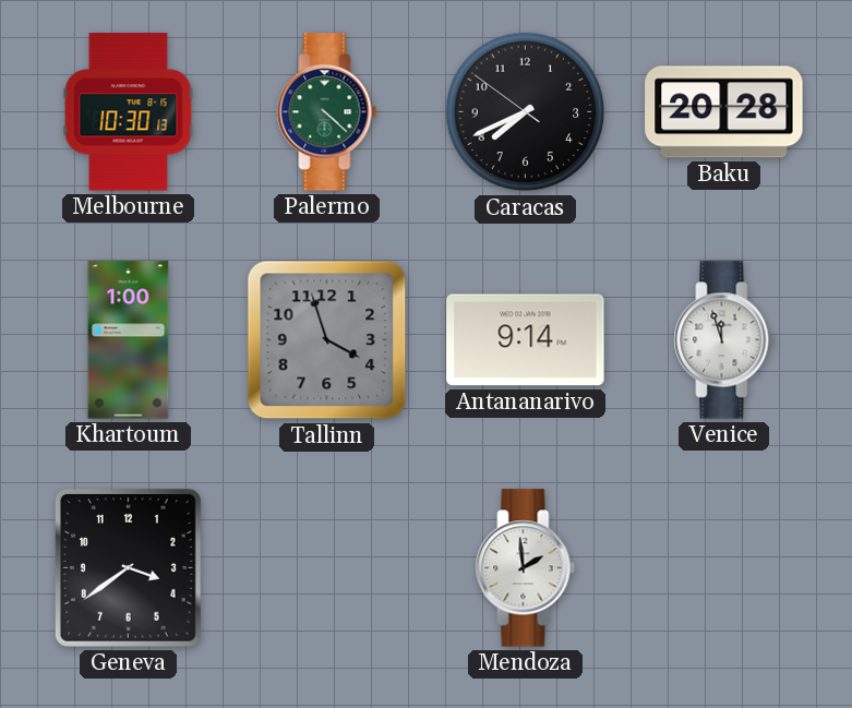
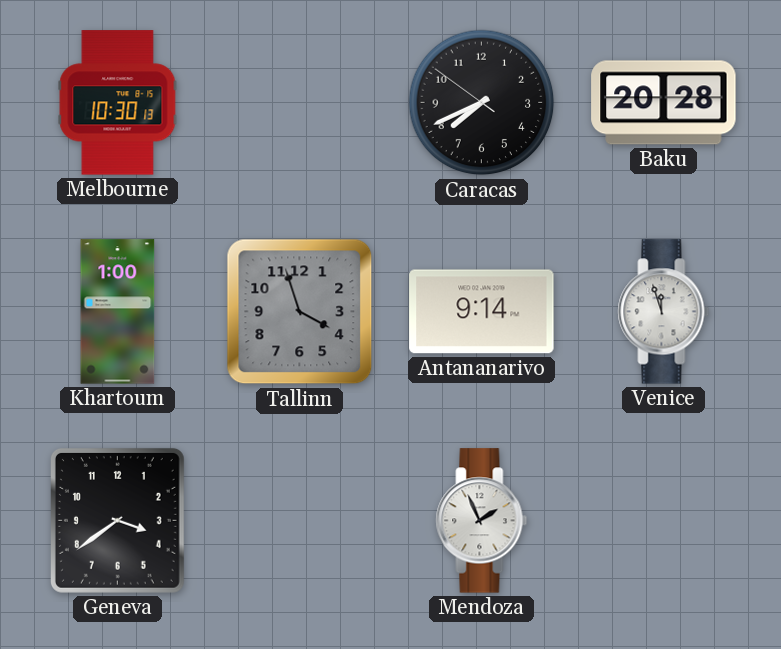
Palermo: 4:22 -> none (327, 112)
Mendoza: 1:59 -> 1:56 (482, 521)
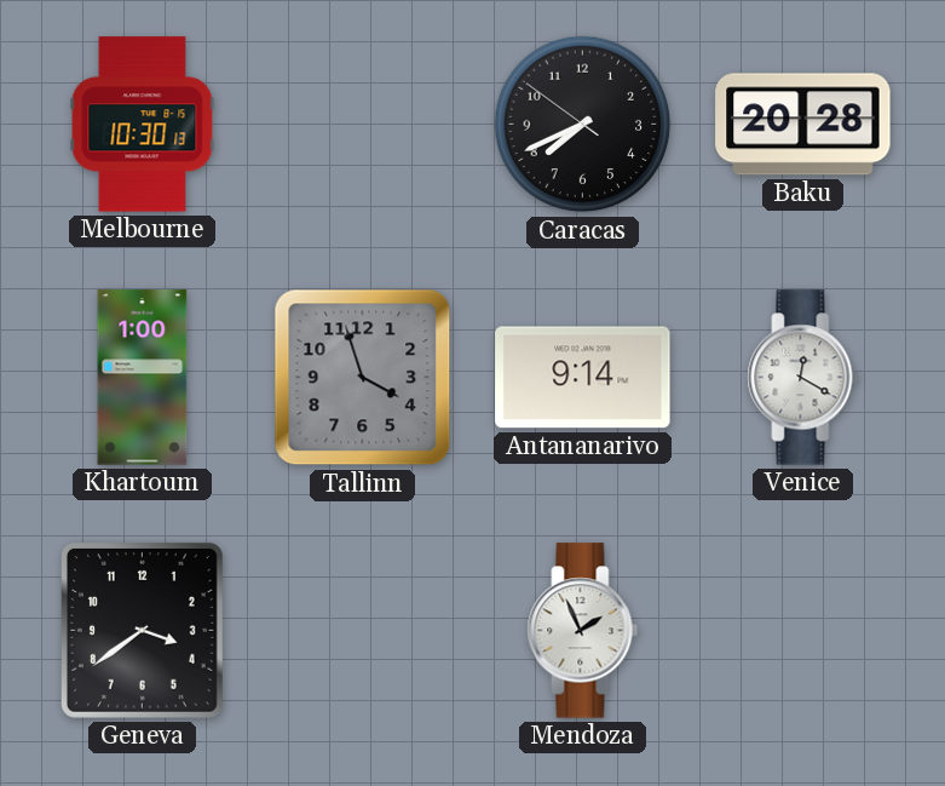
Venice: 11:57 -> 12:20 (803, 378)
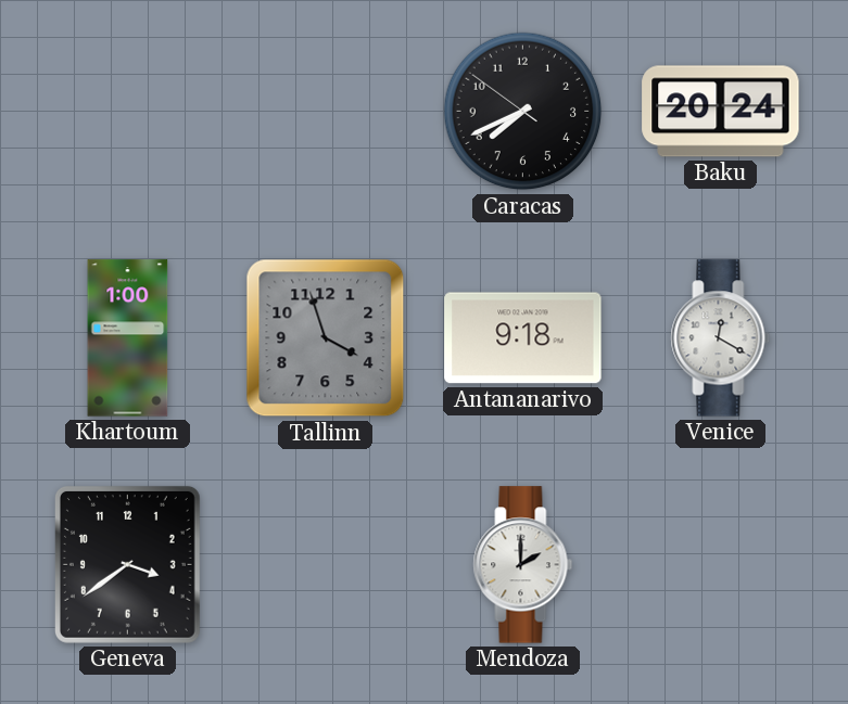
Melbourne: 10:30 -> none (143, 125)
Baku: 20:28 -> 20:24 (721, 112)
Antananarivo: 9:14 -> 9:18 (523, 338)
Mendoza: 1:56 -> 2:00 (523, 565)
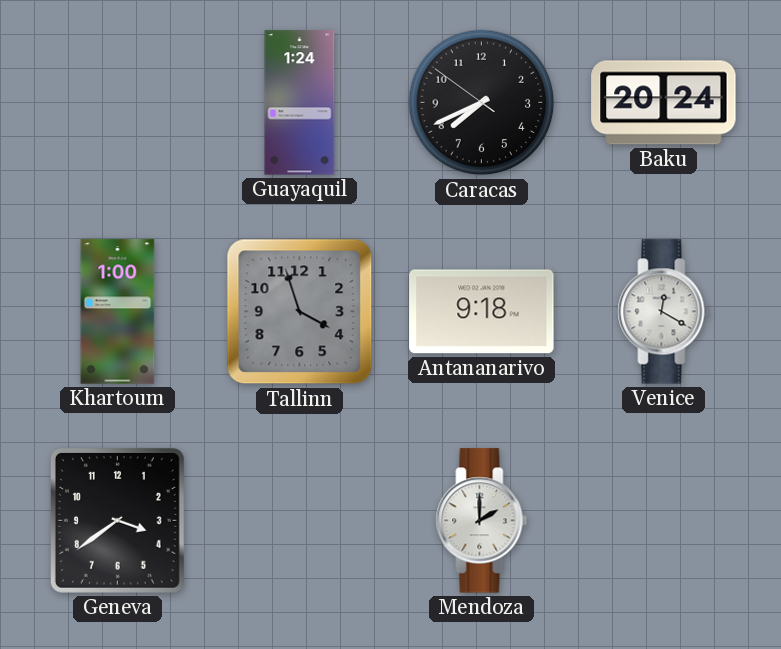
Guayaquil: none -> 1:24 (300, 103)
